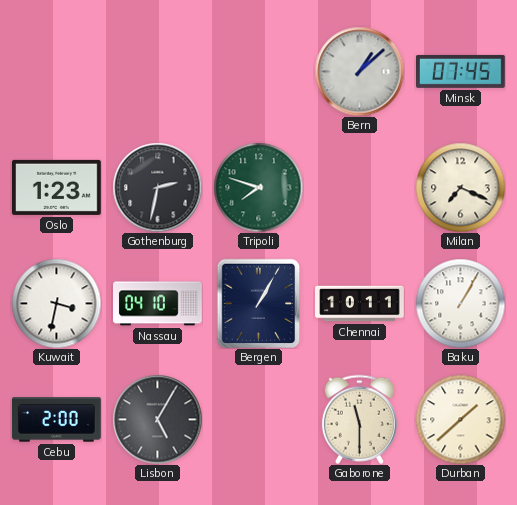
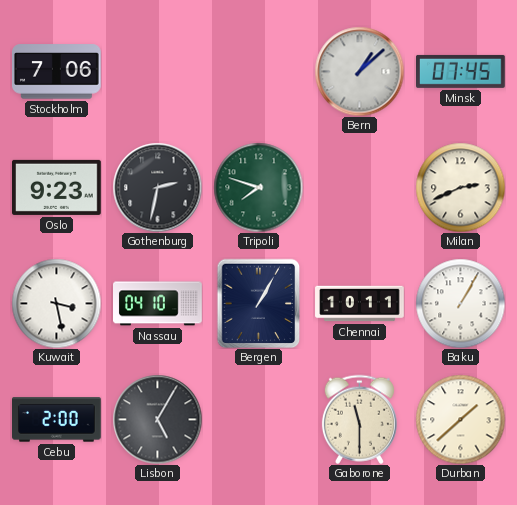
Stockholm: none -> 7:06 (57, 72)
Oslo: 1:23 -> 9:23 (57, 187)
Milan: 7:19 -> 2:41 (460, 187)
Kuwait: 3:32 -> 3:28 (56, 303)
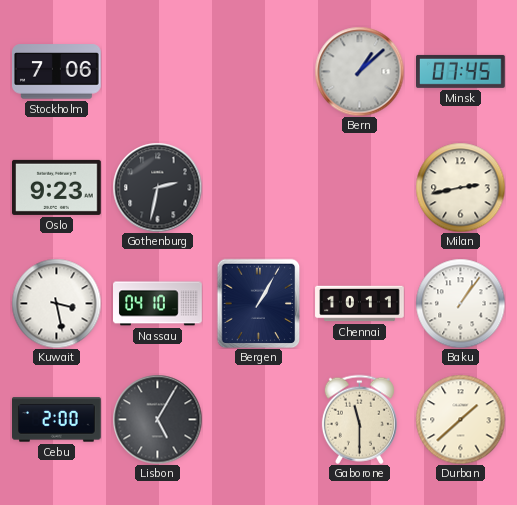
Tripoli: 7:48 -> none (258, 187)
Milan: 2:41 -> 2:43 (460, 187)
Baku: 1:05 -> 1:06 (460, 303)
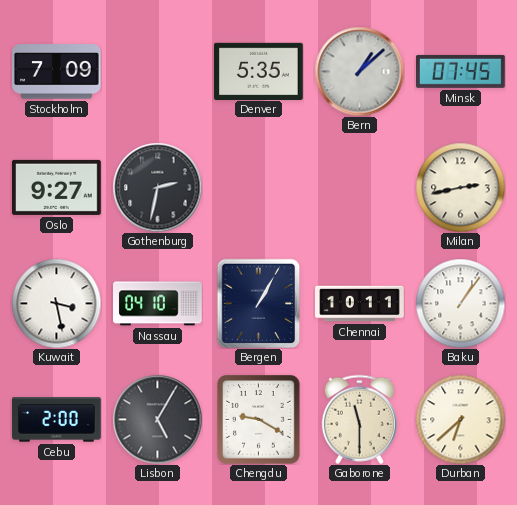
Stockholm: 7:06 -> 7:09 (57, 72)
Denver: none -> 5:35 (259, 71)
Oslo: 9:23 -> 9:27 (57, 187)
Chengdu: none -> 9:20 (259, 420)
Durban: 1:38 -> 6:38 (460, 419)
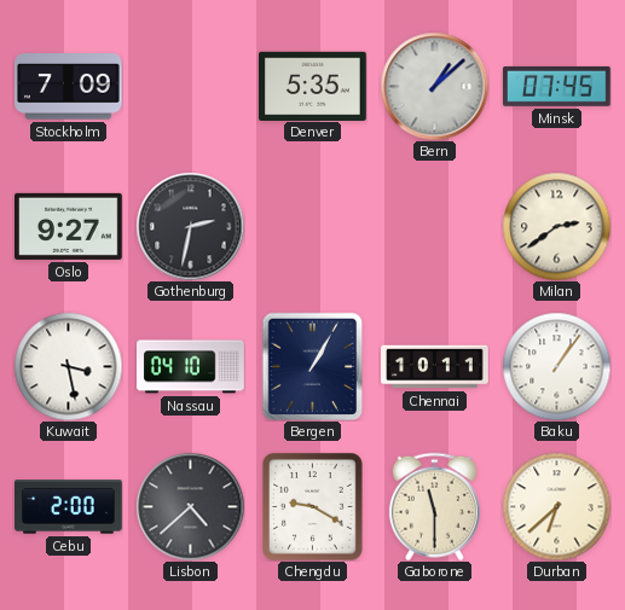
Milan: 2:43 -> 2:39 (556, 226)
Lisbon: 5:05 -> 4:38 (190, 506)
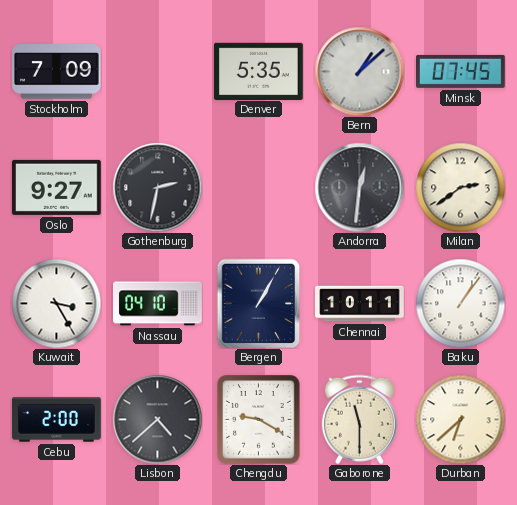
Andorra: none -> 12:31 (359, 187)
Kuwait: 3:28 -> 3:25 (56, 303)
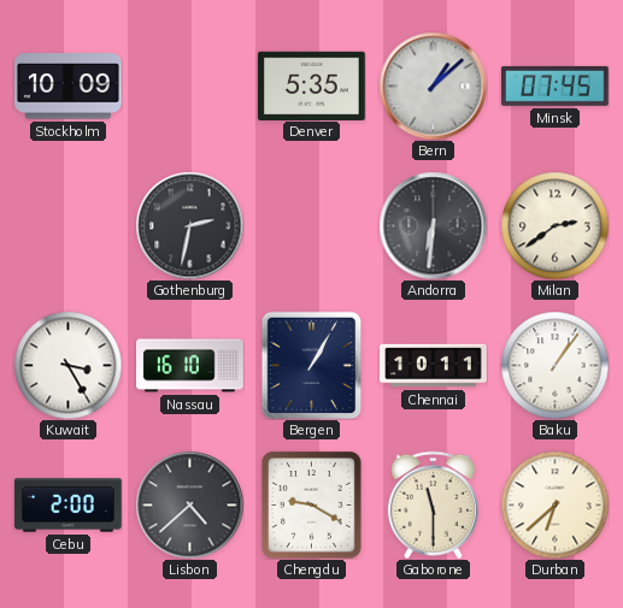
Stockholm: 7:09 -> 10:09 (69, 87)
Oslo: 9:27 -> none (57, 187)
Andorra: 12:31 -> 6:31 (433, 225)
Nassau: 04:10 -> 16:10 (190, 366)
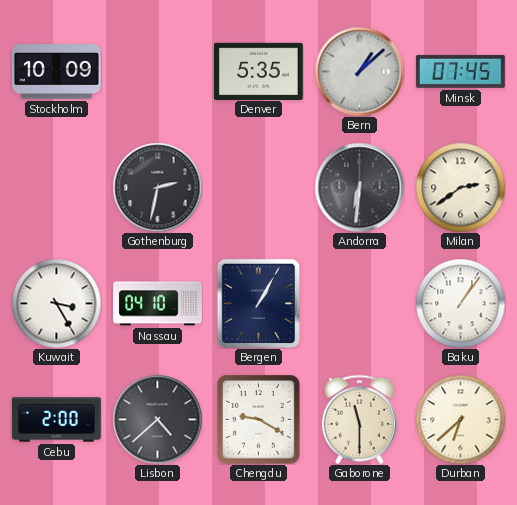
Nassau: 16:10 -> 04:10 (158, 304)
Chennai: 10:11 -> none (434, 366)
